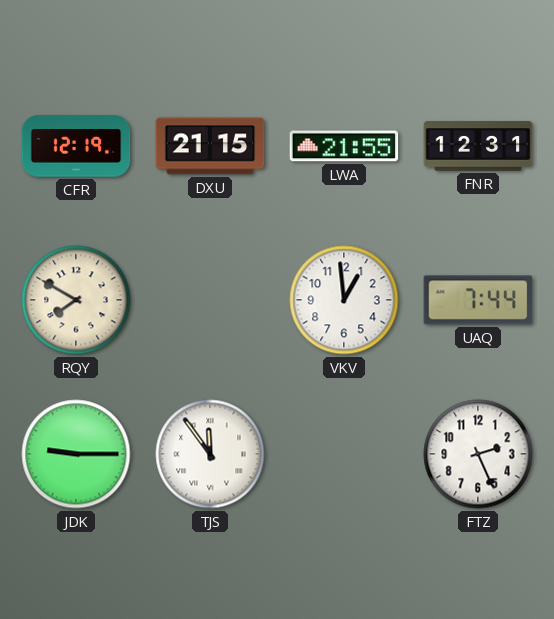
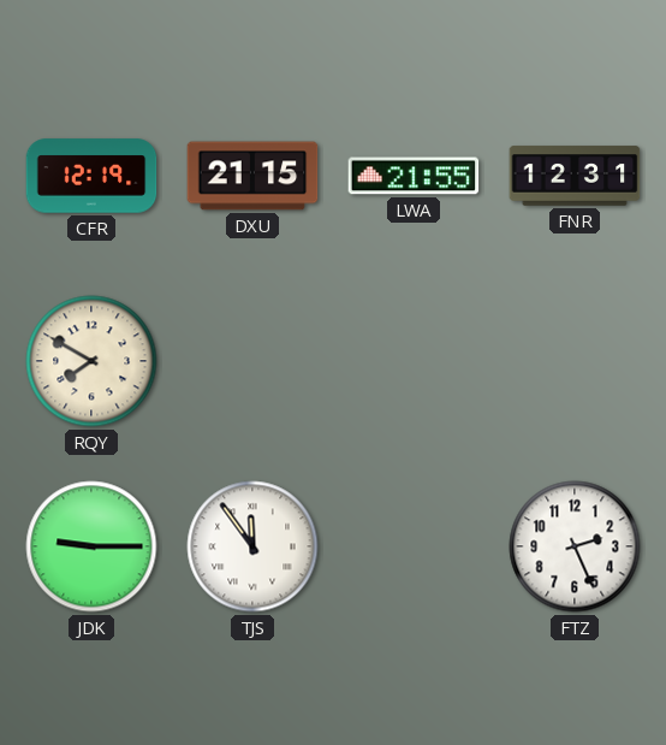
VKV: 12:59 -> none (344, 300)
UAQ: 7:44 -> none (478, 300)
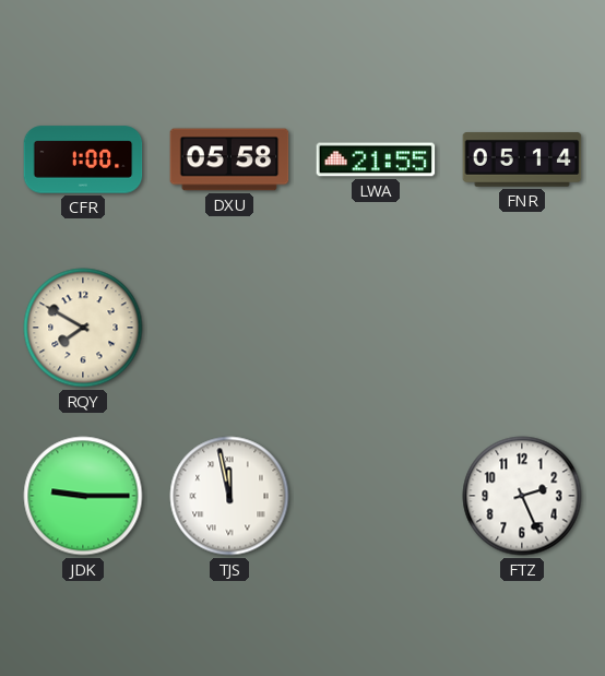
CFR: 12:19 -> 1:00 (83, 159)
DXU: 21:15 -> 05:58 (229, 159)
FNR: 12:31 -> 05:14 (522, 159)
TJS: 11:54 -> 11:58 (229, 496)
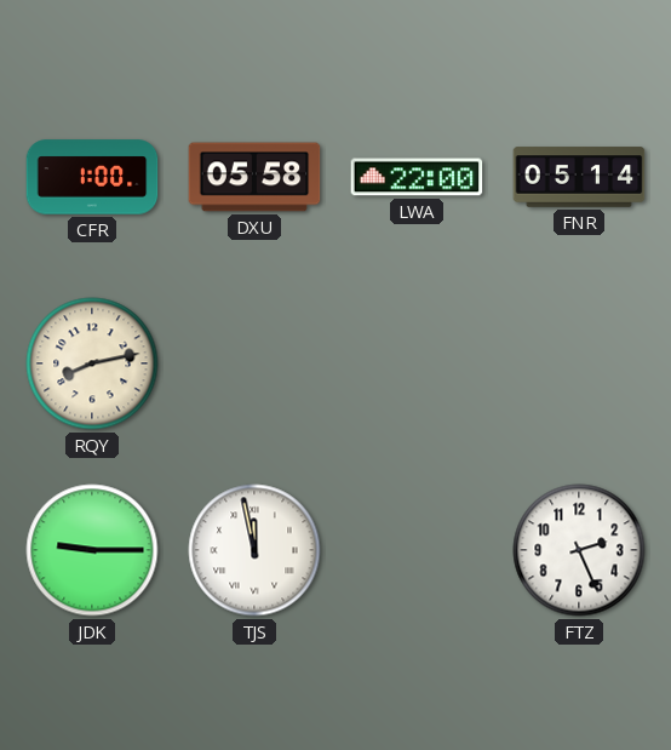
LWA: 21:55 -> 22:00 (417, 177)
RQY: 7:50 -> 8:13 (92, 363)
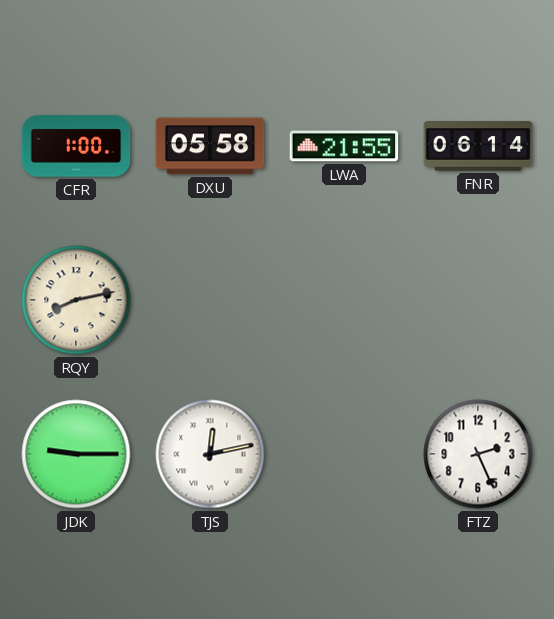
LWA: 22:00 -> 21:55 (344, 146)
FNR: 05:14 -> 06:14 (478, 146)
TJS: 11:58 -> 12:13 (210, 454)
